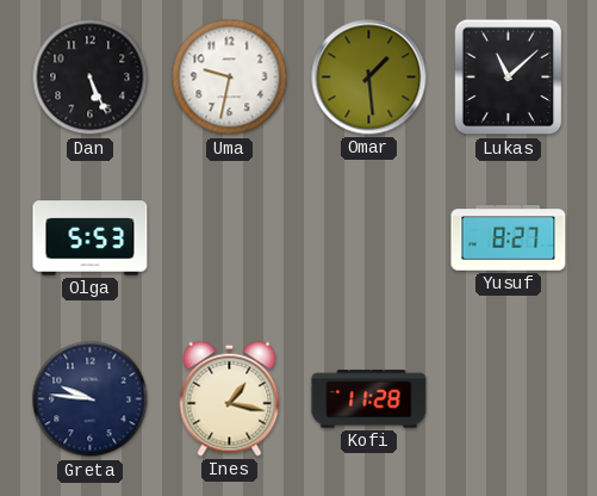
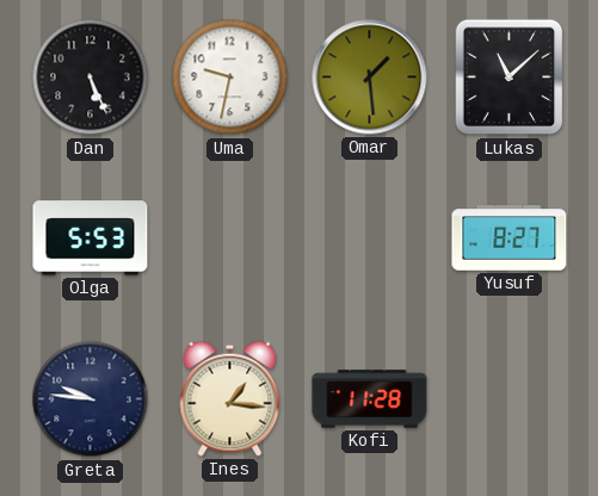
Ines: 1:17 -> 1:16 (230, 398)
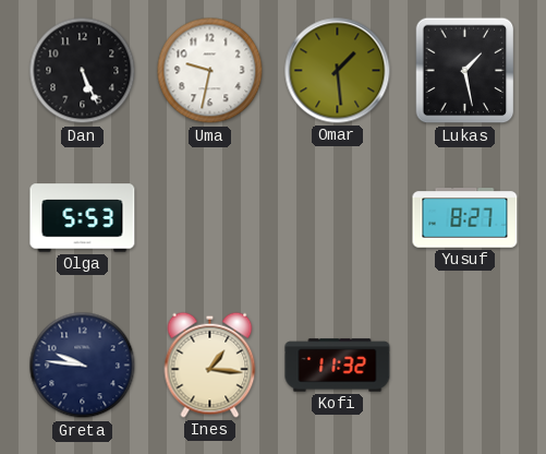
Lukas: 11:08 -> 1:28 (465, 71)
Kofi: 11:28 -> 11:32 (338, 366)
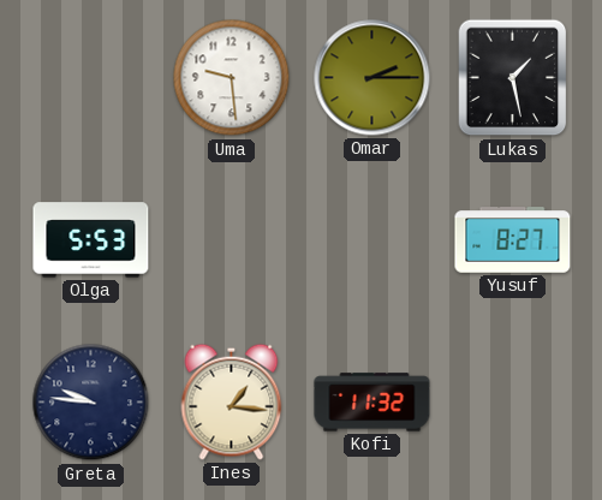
Dan: 5:26 -> none (83, 71)
Uma: 9:32 -> 9:29 (232, 78)
Omar: 1:29 -> 2:15 (372, 78)
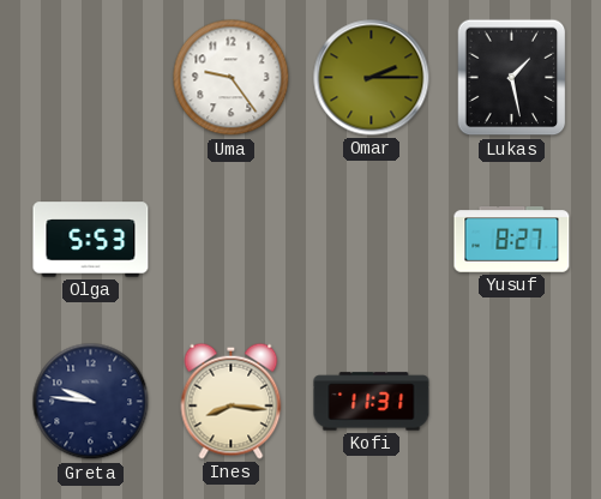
Uma: 9:29 -> 9:24 (232, 78)
Ines: 1:16 -> 8:16 (232, 401)
Kofi: 11:32 -> 11:31 (372, 402)
